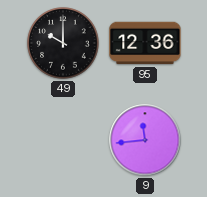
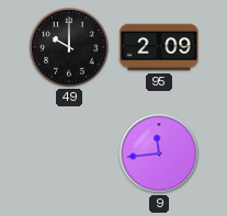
95: 12:36 -> 2:09 (159, 47)
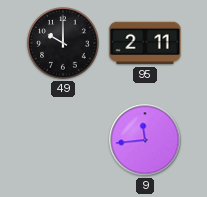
95: 2:09 -> 2:11 (145, 43)
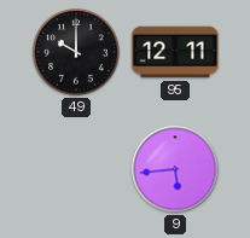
95: 2:11 -> 12:11 (175, 52)
9: 11:44 -> 5:44 (175, 169)
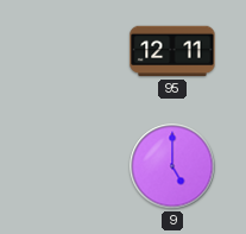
49: 10:00 -> none (76, 52)
9: 5:44 -> 5:00 (172, 166)
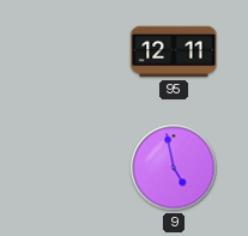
9: 5:00 -> 4:58 (174, 168)
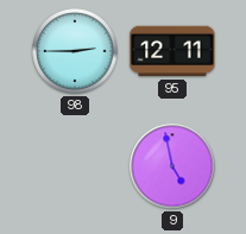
98: none -> 2:45 (75, 51)
